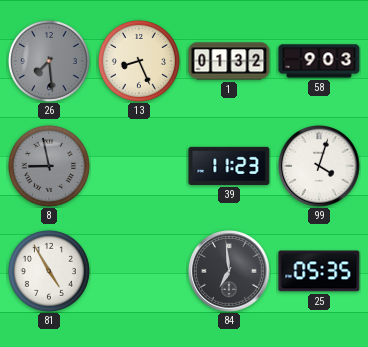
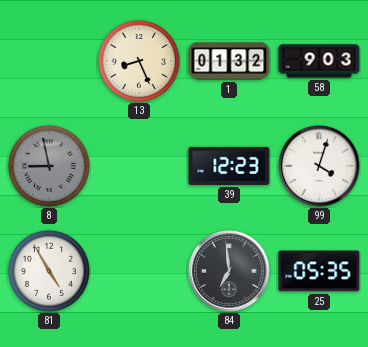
26: 7:29 -> none (49, 61)
39: 11:23 -> 12:23 (229, 166)
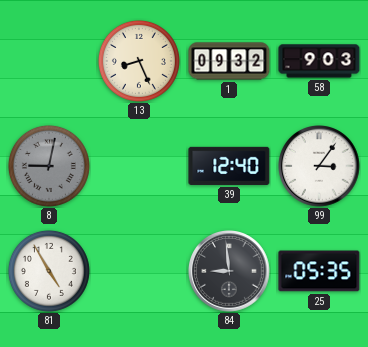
1: 01:32 -> 09:32 (229, 61)
8: 8:58 -> 9:02 (49, 166)
39: 12:23 -> 12:40 (229, 166)
99: 4:03 -> 3:06 (319, 166)
84: 6:59 -> 8:59 (229, 271)
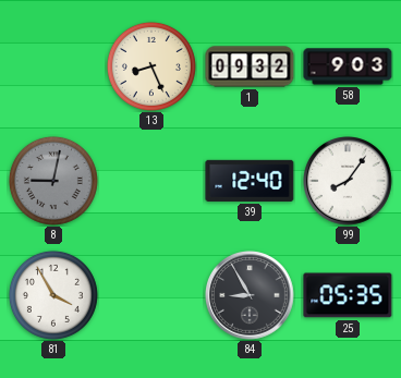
99: 3:06 -> 8:06 (348, 181)
81: 4:55 -> 3:55 (53, 295)
84: 8:59 -> 8:55 (250, 295)
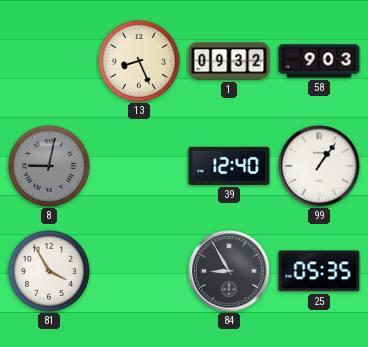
99: 8:06 -> 1:06 (319, 166)
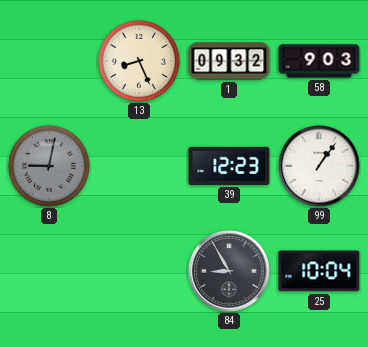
39: 12:40 -> 12:23 (229, 166)
81: 3:55 -> none (49, 271)
25: 05:35 -> 10:04 (319, 271)
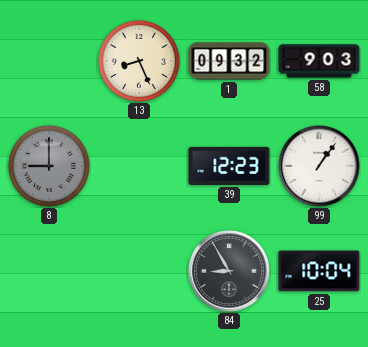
8: 9:02 -> 9:00 (49, 166)
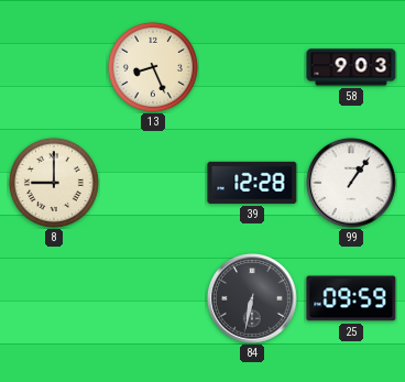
1: 09:32 -> none (229, 61)
8 dial: grey -> cream (54, 183)
39: 12:23 -> 12:28 (252, 183)
84: 8:55 -> 6:32 (252, 298)
25: 10:04 -> 09:59 (351, 298)
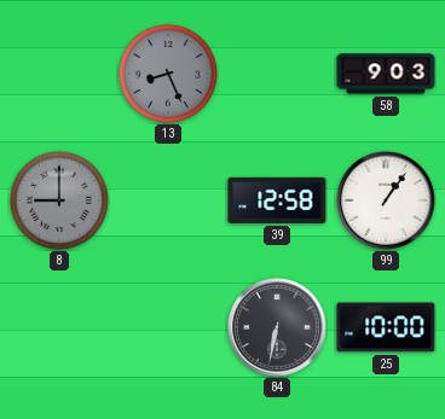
13 dial: cream -> grey (168, 74)
8 dial: cream -> grey (59, 200)
39: 12:28 -> 12:58 (277, 200)
25: 09:59 -> 10:00 (386, 327)
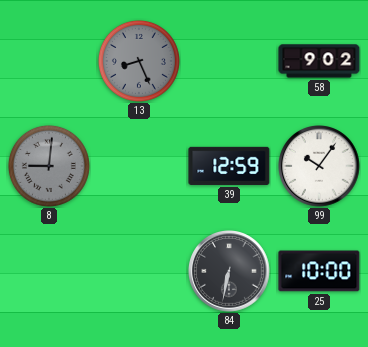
58: 9:03 -> 9:02 (319, 61)
8: 9:00 -> 9:01 (49, 166)
39: 12:58 -> 12:59 (229, 166)
99: 1:06 -> 10:06 (319, 166)
